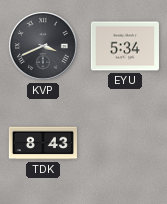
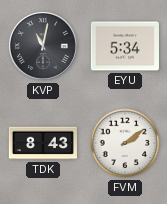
KVP: 3:41 -> 11:02 (44, 47)
FVM: none -> 2:09 (125, 143)
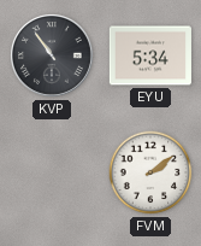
KVP: 11:02 -> 10:54 (53, 57)
TDK: 8:43 -> none (43, 143)
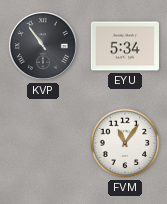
FVM: 2:09 -> 11:06 (125, 143)
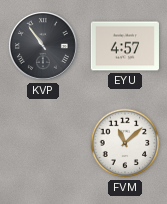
EYU: 5:34 -> 4:57 (125, 46)
FVM: 11:06 -> 11:08 (125, 143)
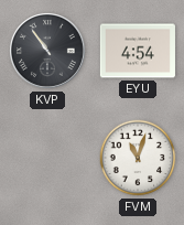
EYU: 4:57 -> 4:54 (138, 51)
FVM: 11:08 -> 11:03 (138, 158)
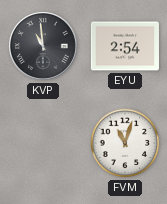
KVP: 10:54 -> 10:59 (44, 47)
EYU: 4:54 -> 2:54 (125, 46)
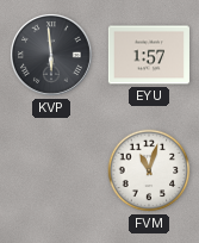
KVP: 10:59 -> 5:59 (52, 56)
EYU: 2:54 -> 1:57 (149, 55)
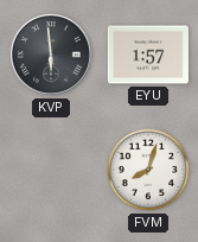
FVM: 11:03 -> 8:03 (148, 170)
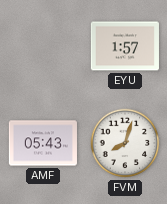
KVP: 5:59 -> none (52, 56)
AMF: none -> 05:43 (43, 143)
